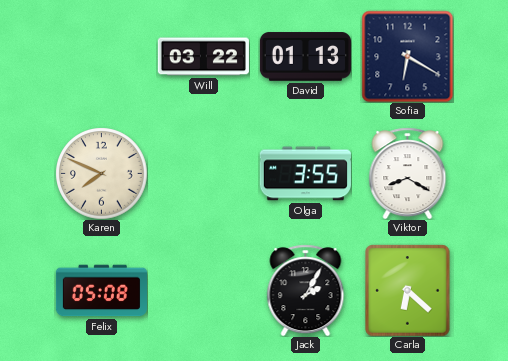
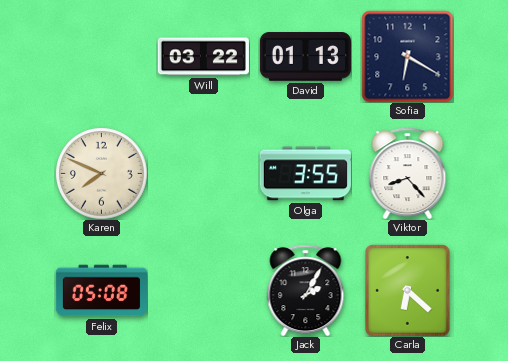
Viktor: 8:20 -> 8:23 (408, 173)
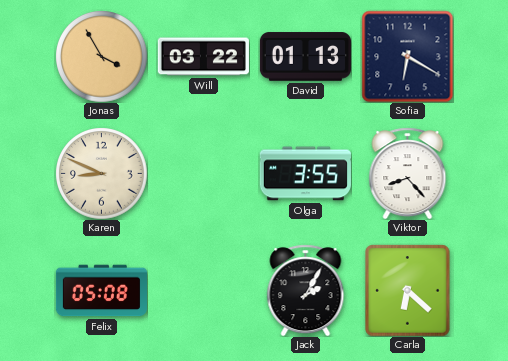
Jonas: none -> 3:55 (101, 56)
Karen: 7:49 -> 8:49 (101, 173)
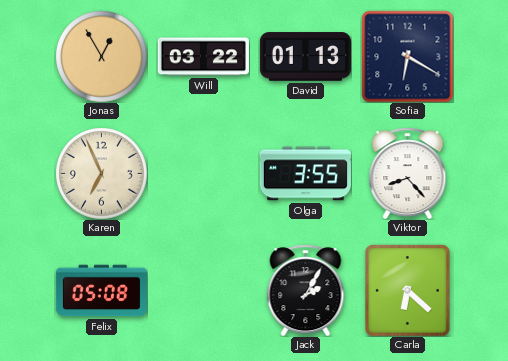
Jonas: 3:55 -> 12:55 (101, 56)
Karen: 8:49 -> 6:56 (101, 173)
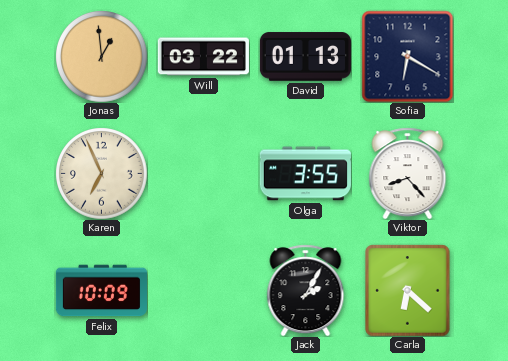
Jonas: 12:55 -> 12:59 (101, 56)
Felix: 05:08 -> 10:09 (101, 291)
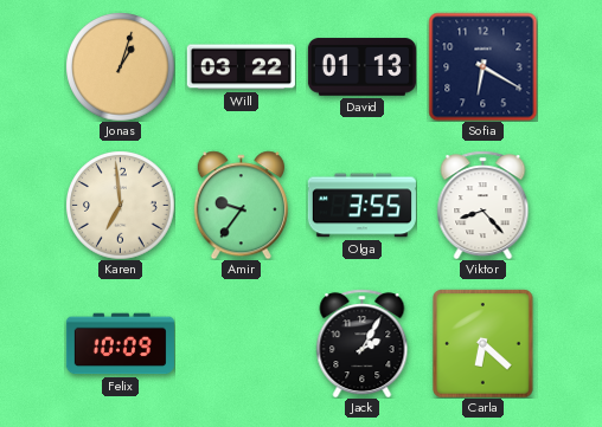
Jonas: 12:59 -> 1:03 (120, 66)
Karen: 6:56 -> 6:59 (120, 205)
Amir: none -> 9:36 (241, 205)
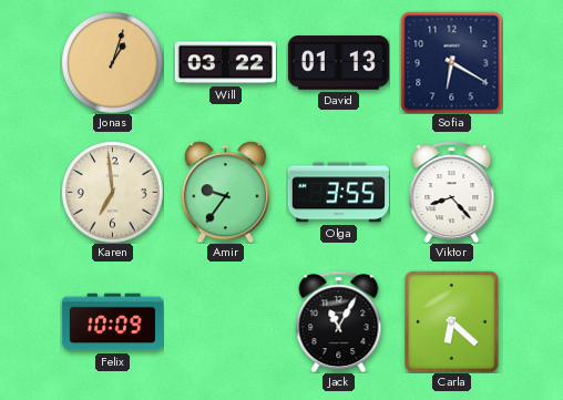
Jack: 2:05 -> 11:05 (339, 321)
